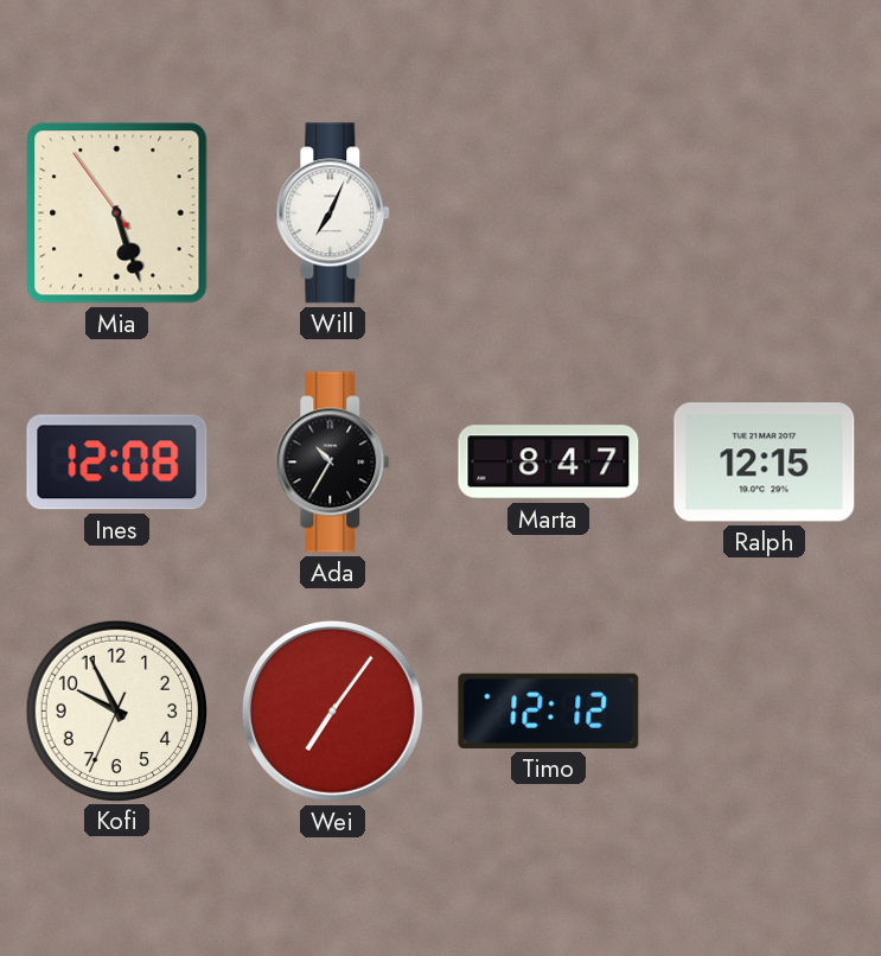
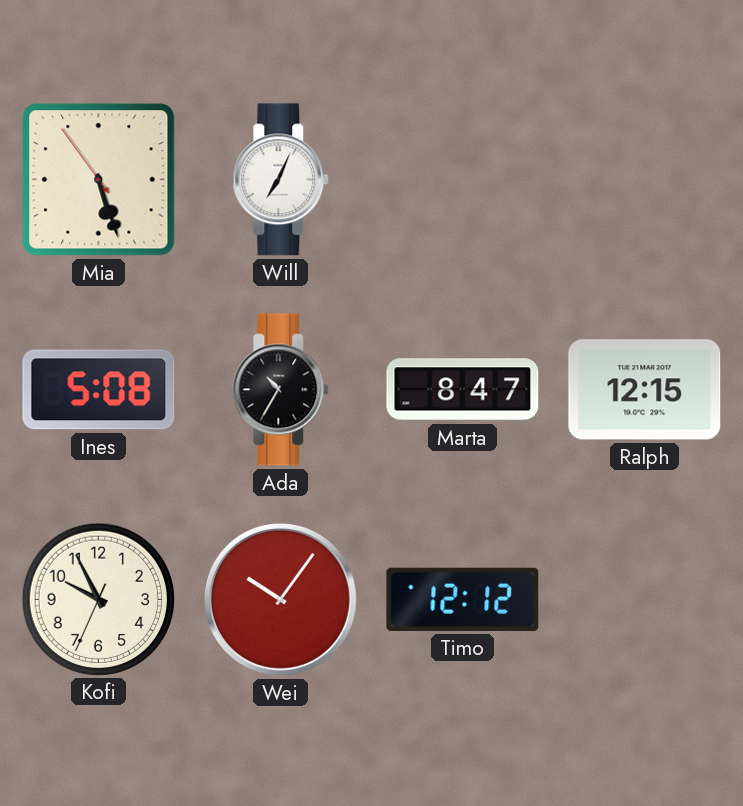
Ines: 12:08 -> 5:08 (99, 390)
Wei: 7:06 -> 10:06 (280, 599)
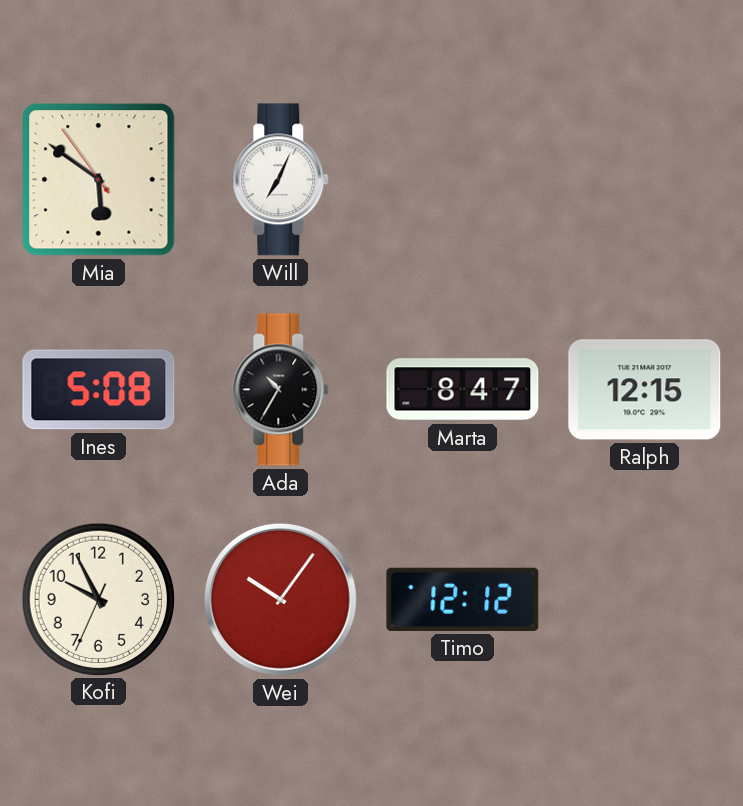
Mia: 5:26 -> 5:50 (99, 180)
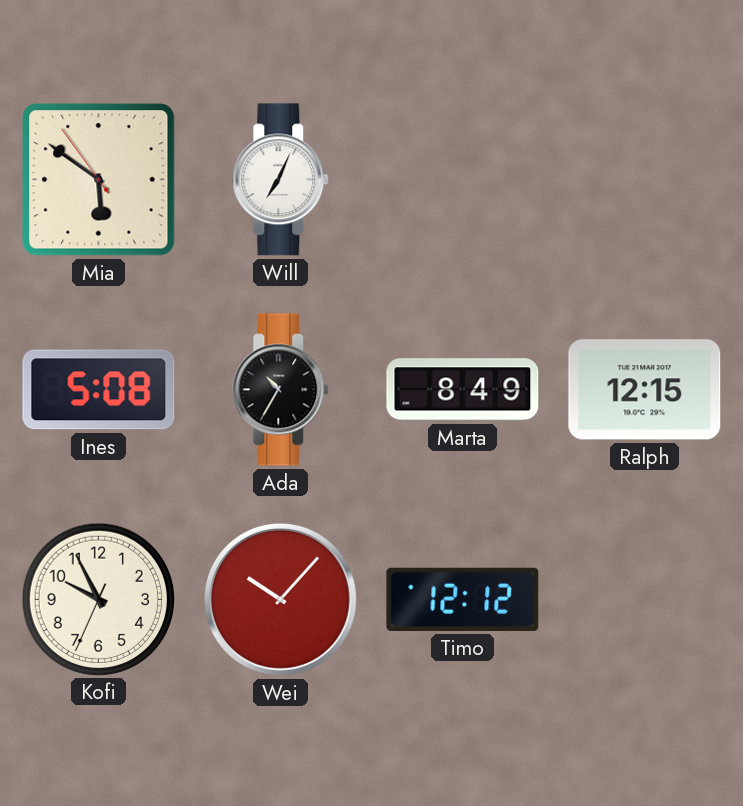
Marta: 8:47 -> 8:49 (463, 390)
Wei: 10:06 -> 10:07 (280, 599)
